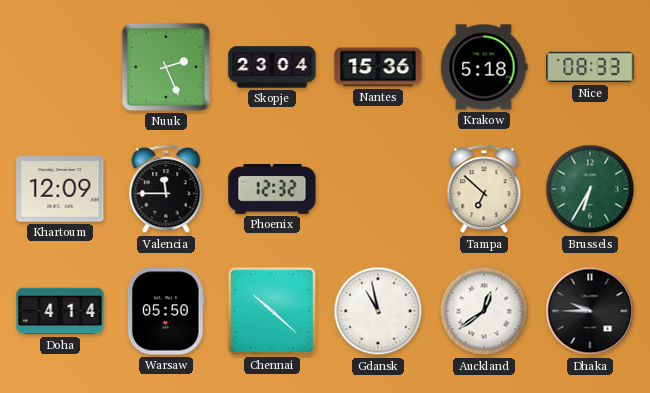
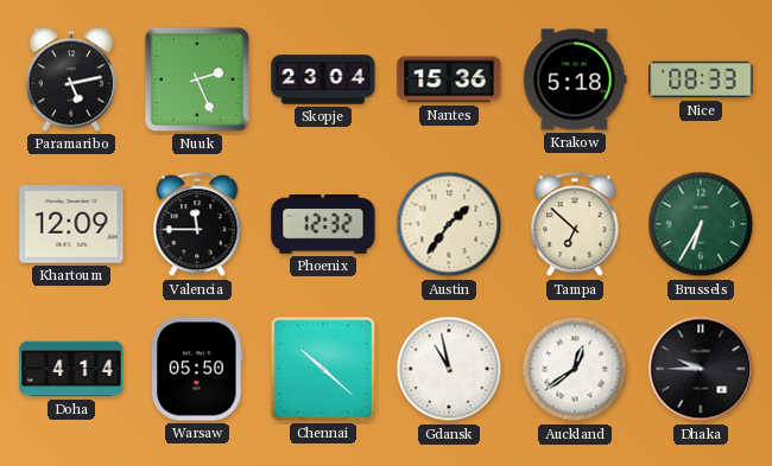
Paramaribo: none -> 5:13 (70, 79)
Austin: none -> 1:36 (449, 224)
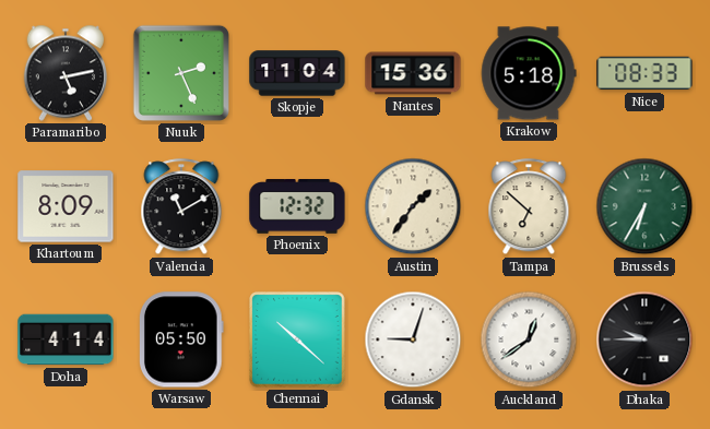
Skopje: 23:04 -> 11:04 (297, 73)
Khartoum: 12:09 -> 8:09 (66, 206)
Valencia: 11:45 -> 11:10 (181, 207)
Gdansk: 10:58 -> 9:03 (413, 339)
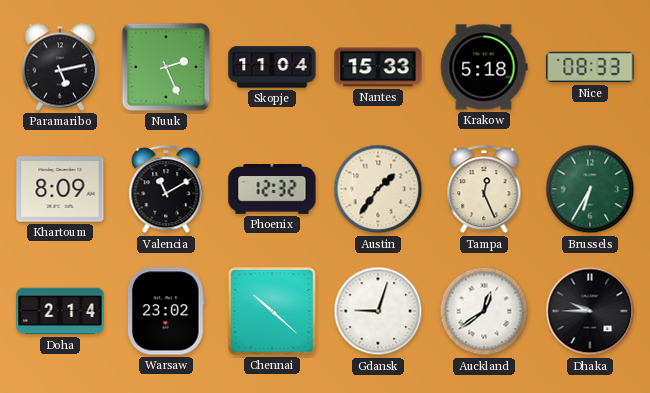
Nantes: 15:36 -> 15:33 (378, 67)
Tampa: 6:52 -> 12:26 (484, 190)
Doha: 4:14 -> 2:14 (60, 311)
Warsaw: 05:50 -> 23:02 (166, 311)
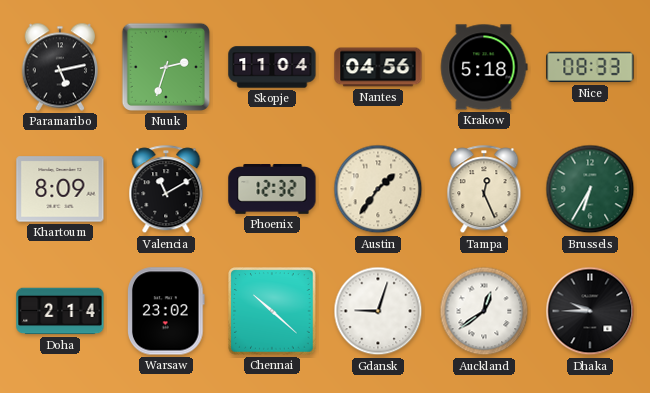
Nuuk: 2:26 -> 2:33 (166, 67)
Nantes: 15:33 -> 04:56 (378, 67)
